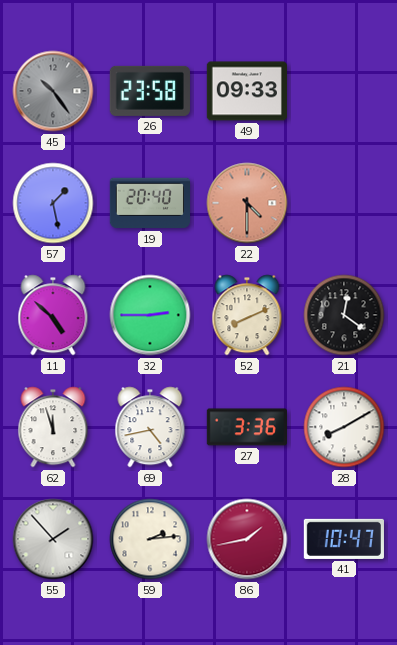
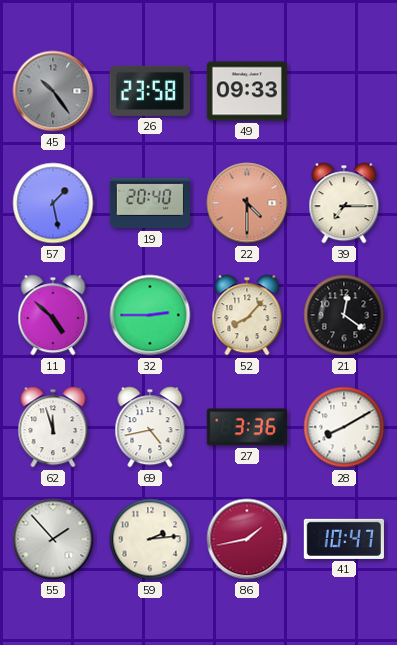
39: none -> 7:15 (344, 203)
52: 8:11 -> 8:07 (247, 315)
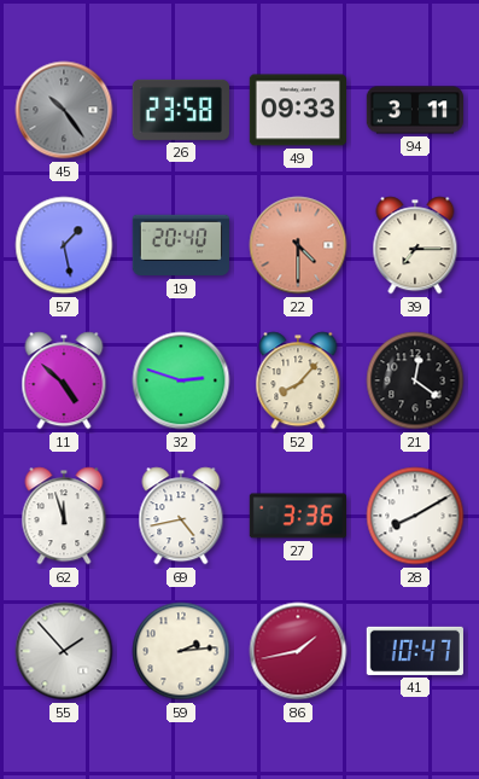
94: none -> 3:11 (414, 110)
32: 2:45 -> 2:48 (181, 380)
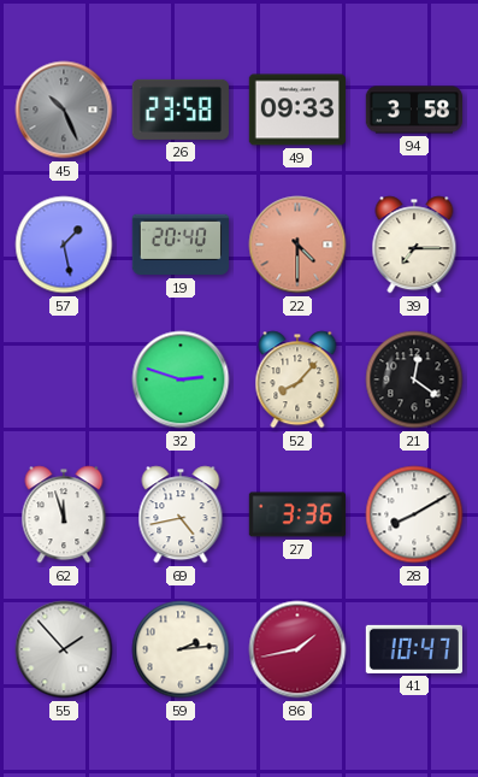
45: 10:24 -> 10:26 (64, 110)
94: 3:11 -> 3:58 (413, 110)
11: 4:52 -> none (64, 380)
